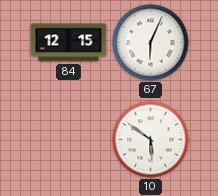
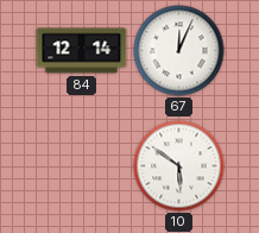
84: 12:15 -> 12:14 (82, 51)
67: 6:04 -> 12:04 (179, 51)
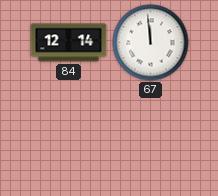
67: 12:04 -> 11:59 (151, 43)
10: 5:51 -> none (179, 166)
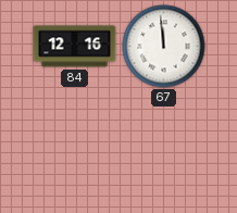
84: 12:14 -> 12:16 (75, 47)
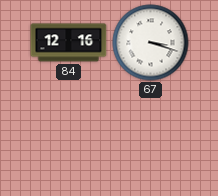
67: 11:59 -> 3:18 (151, 43)
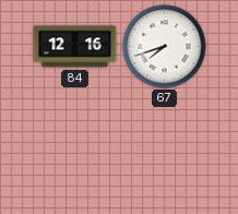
67: 3:18 -> 7:42 (165, 47)
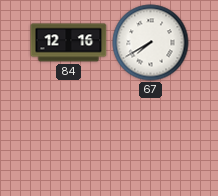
67: 7:42 -> 7:40 (151, 43)
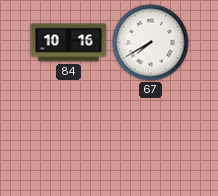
84: 12:16 -> 10:16 (69, 43)
